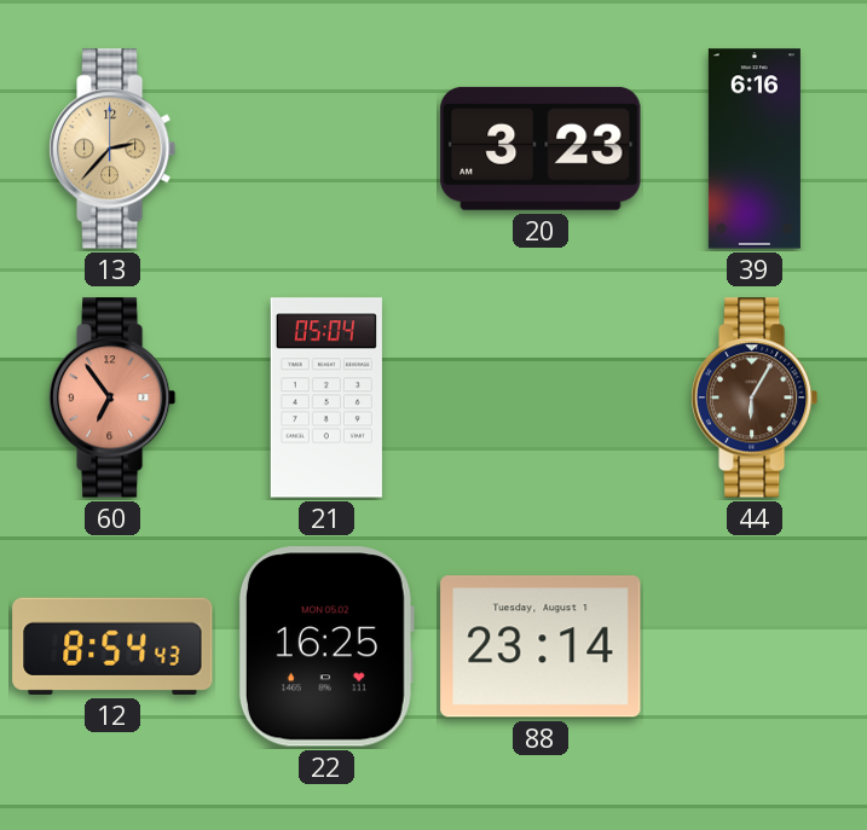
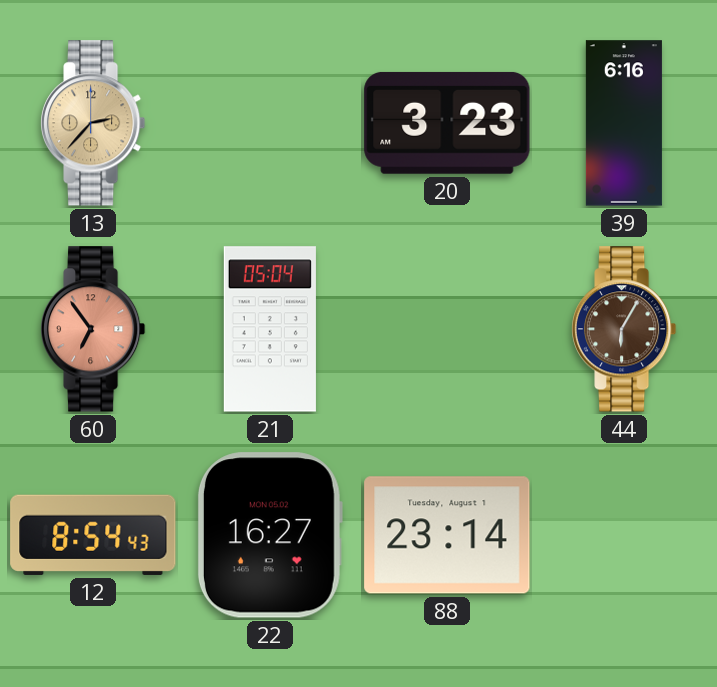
22: 16:25 -> 16:27 (270, 535)
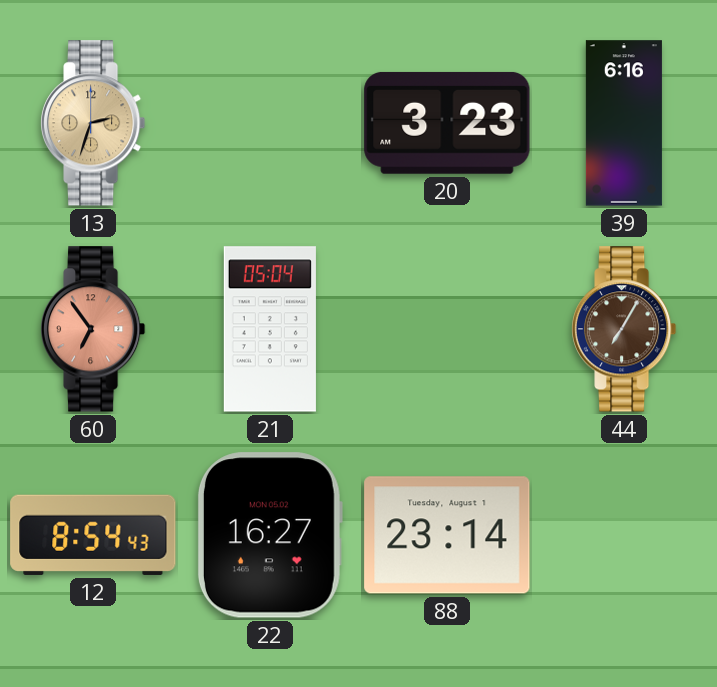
13: 2:37 -> 2:33 (93, 123)
44: 6:05 -> 7:05 (624, 329)
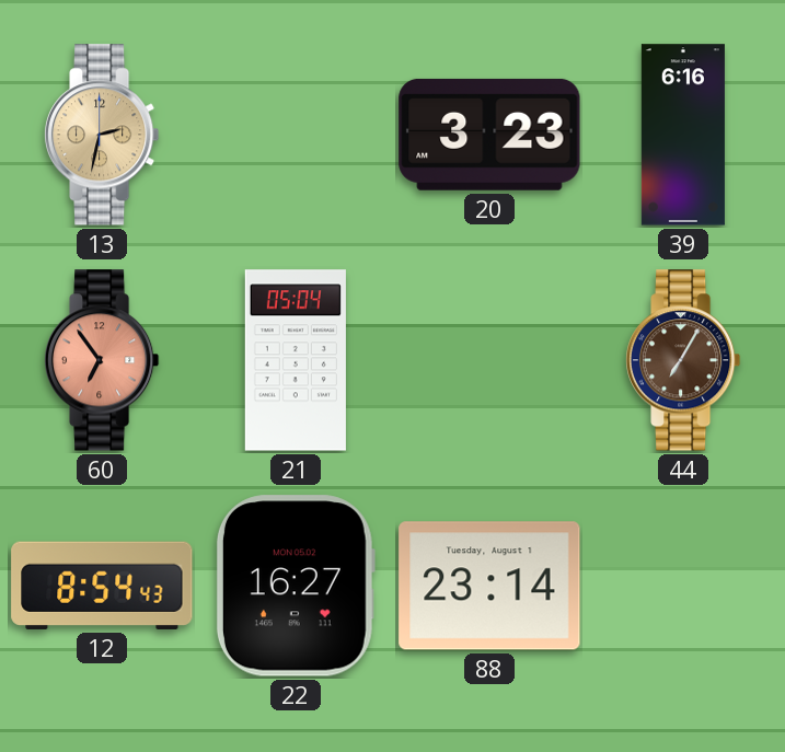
13: 2:33 -> 2:32 (102, 135)
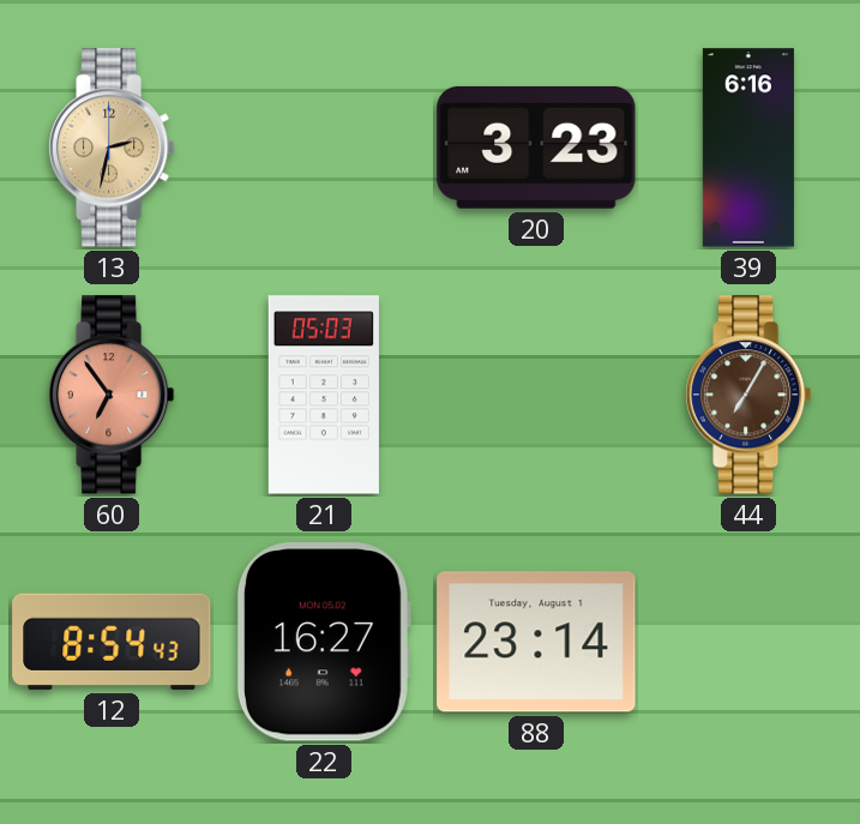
21: 05:04 -> 05:03 (324, 395)
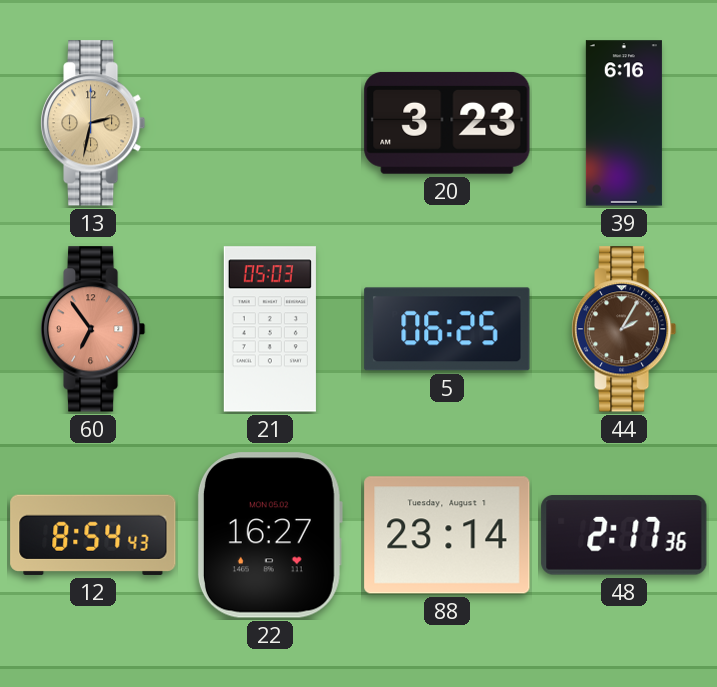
5: none -> 06:25 (447, 329)
44: 7:05 -> 2:05 (624, 329)
48: none -> 2:17 (624, 536)
